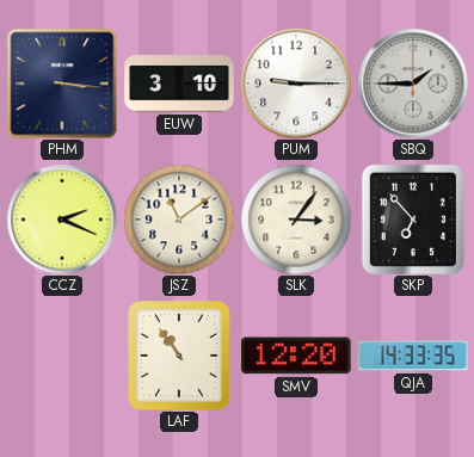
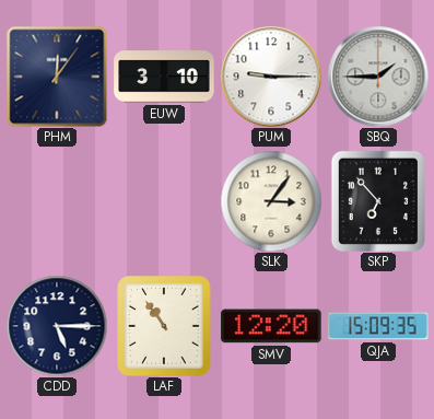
PHM: 3:16 -> 12:06 (57, 77)
CCZ: 2:19 -> none (62, 220)
JSZ: 11:09 -> none (179, 220)
CDD: none -> 5:15 (57, 326)
QJA: 14:33 -> 15:09 (378, 326)
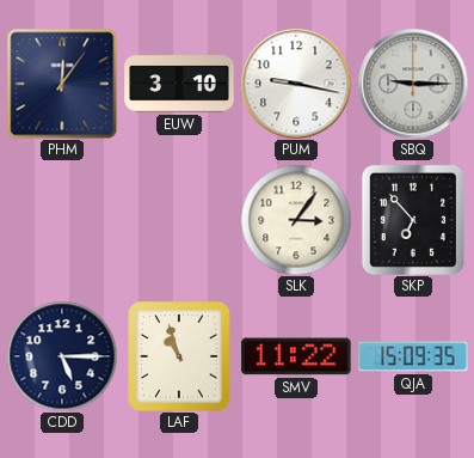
PUM: 9:15 -> 9:17 (296, 84)
SBQ: 1:45 -> 9:15 (413, 84)
LAF: 10:54 -> 10:57 (179, 356)
SMV: 12:20 -> 11:22 (296, 356)
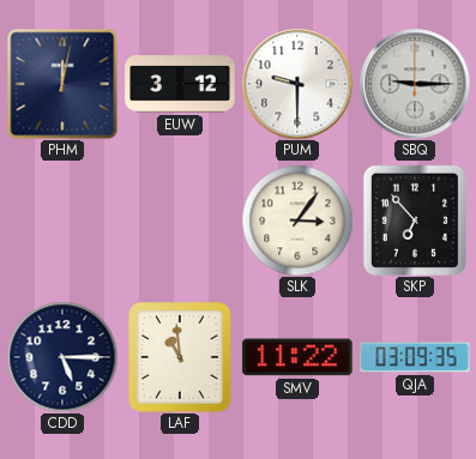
PHM: 12:06 -> 12:02 (62, 84)
EUW: 3:10 -> 3:12 (180, 84)
PUM: 9:17 -> 9:30 (297, 84)
LAF: 10:57 -> 10:59 (180, 357)
QJA: 15:09 -> 03:09 (415, 357)
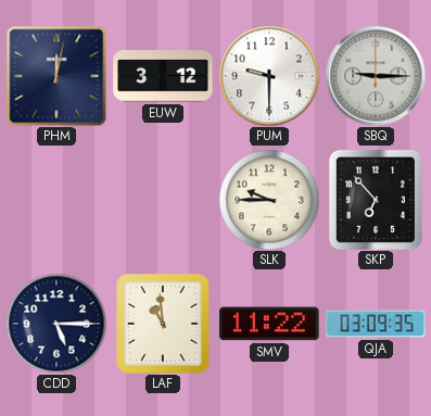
SLK: 3:06 -> 9:45 (269, 200)
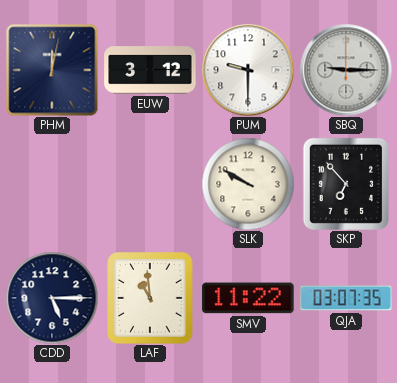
SLK: 9:45 -> 9:50 (248, 184)
QJA: 03:09 -> 03:07 (346, 298)
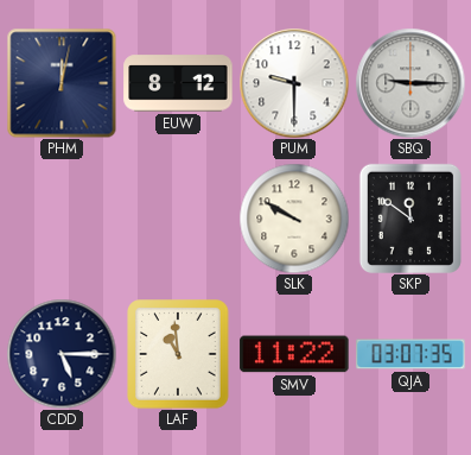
EUW: 3:12 -> 8:12 (178, 83)
SKP: 6:53 -> 11:51 (410, 219)
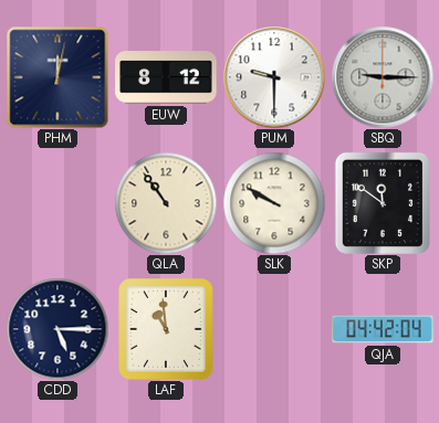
QLA: none -> 10:54 (166, 203)
SMV: 11:22 -> none (294, 354)
QJA: 03:07 -> 04:42 (383, 329)
